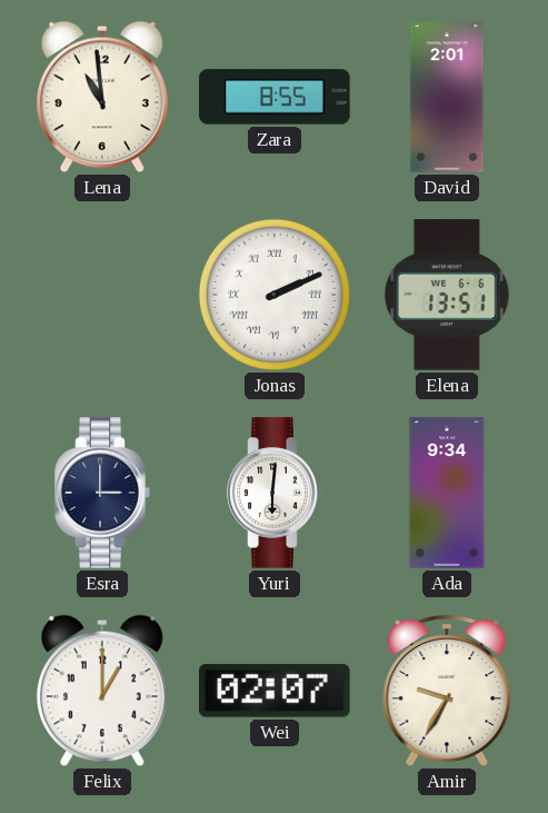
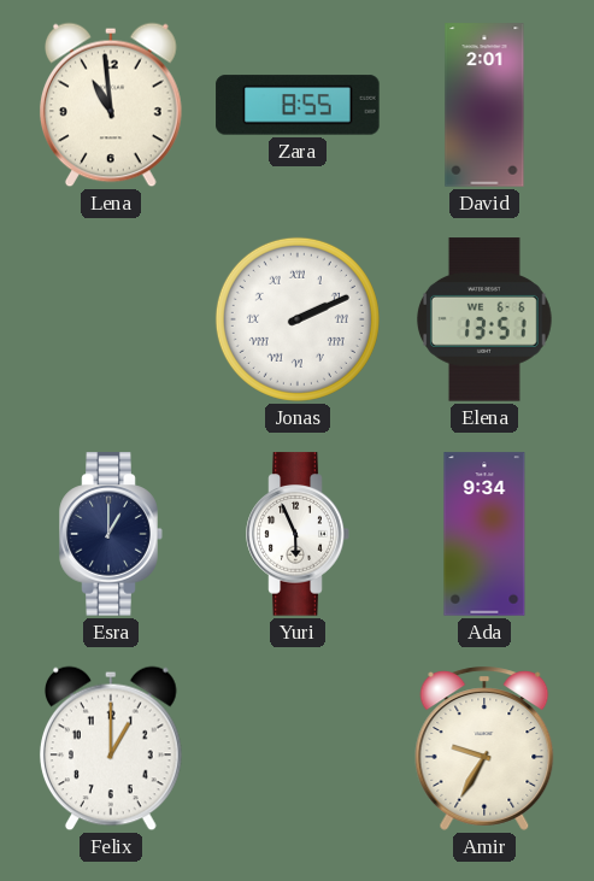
Esra: 3:00 -> 1:00 (111, 534)
Yuri: 6:01 -> 5:56 (298, 534)
Wei: 02:07 -> none (276, 691)
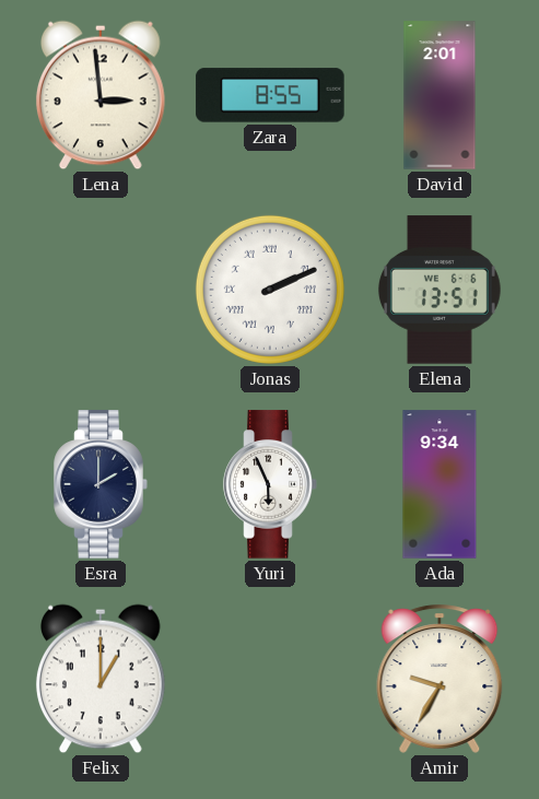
Lena: 10:59 -> 2:59 (101, 95)
Esra: 1:00 -> 2:00 (101, 484)
